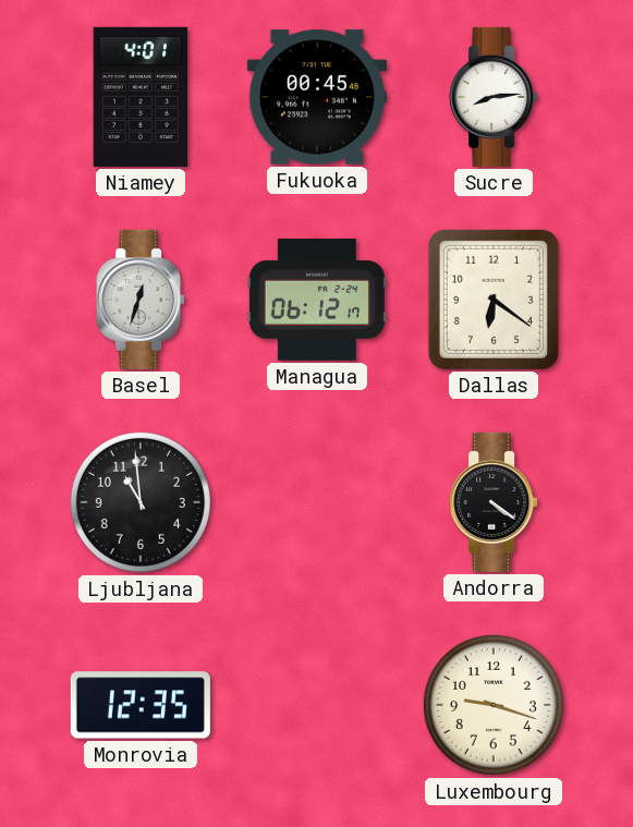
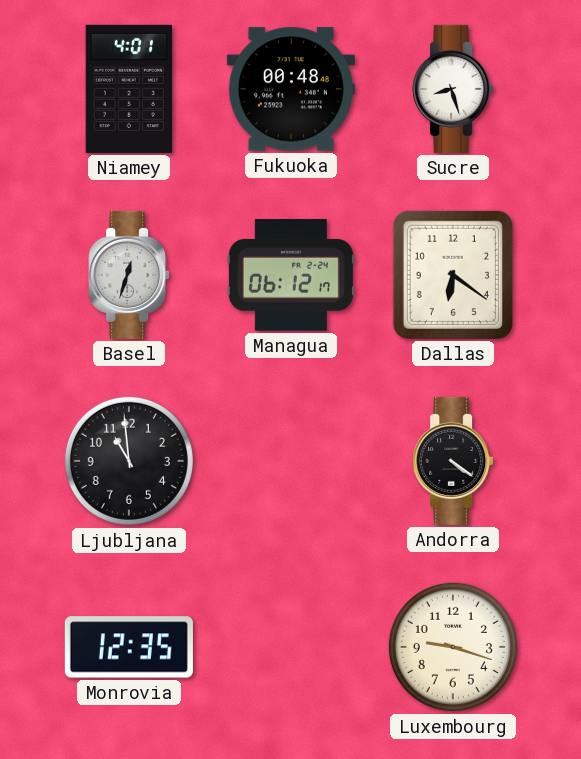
Fukuoka: 00:45 -> 00:48 (291, 89)
Sucre: 8:14 -> 8:27 (453, 89)
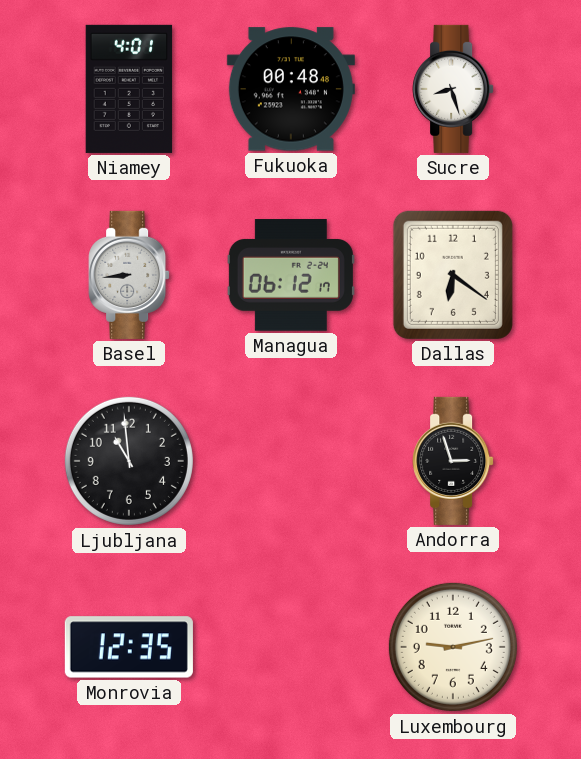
Basel: 12:33 -> 8:44 (129, 275)
Andorra: 4:21 -> 2:57 (453, 461)
Luxembourg: 9:18 -> 9:13 (453, 647)
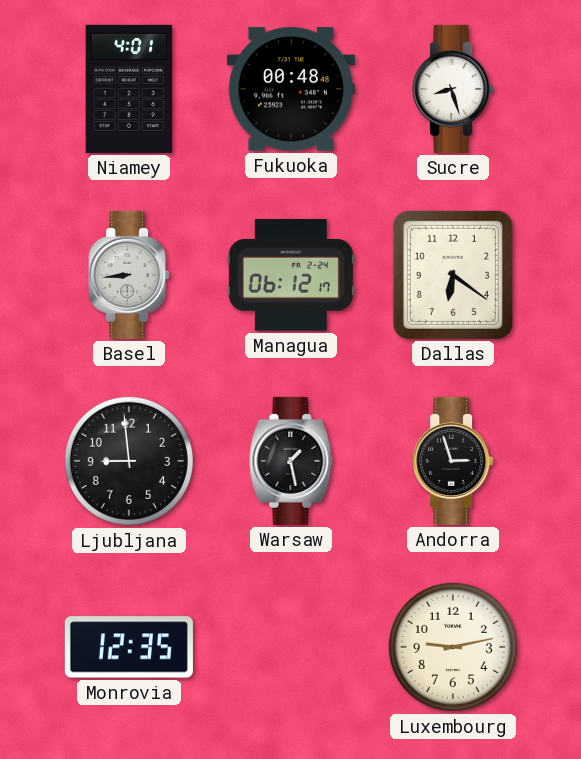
Ljubljana: 10:59 -> 8:59 (129, 461)
Warsaw: none -> 1:28 (291, 461)
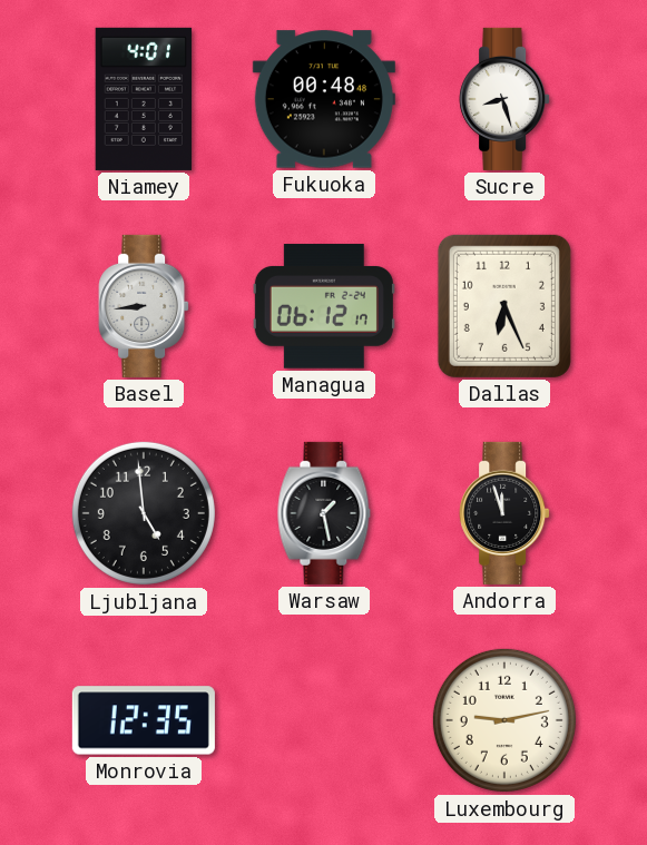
Dallas: 6:21 -> 6:26 (504, 306)
Ljubljana: 8:59 -> 4:59 (144, 513)
Andorra: 2:57 -> 11:57 (504, 513)
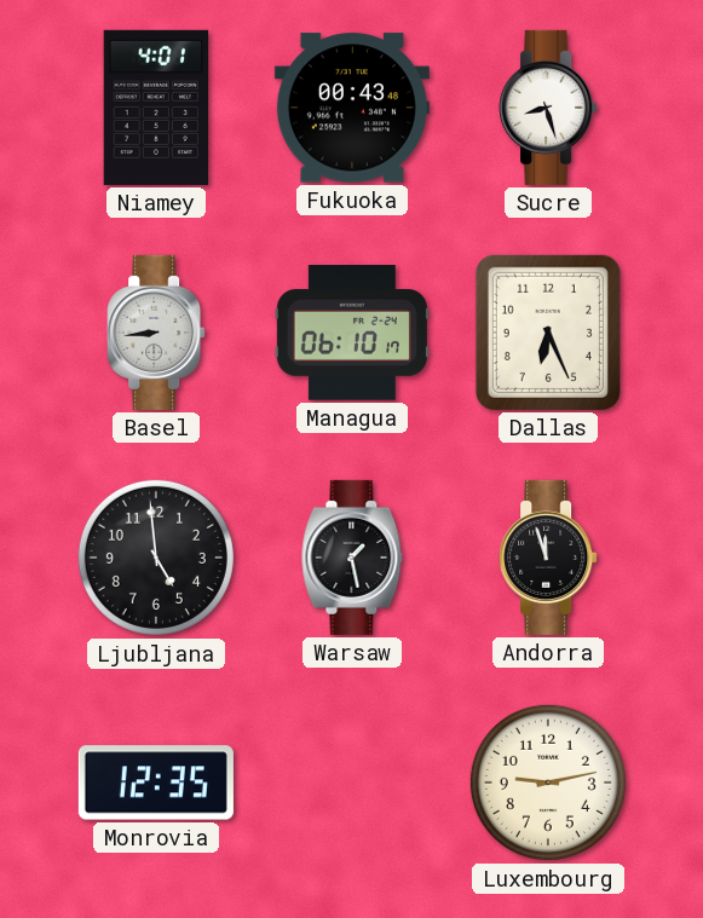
Fukuoka: 00:48 -> 00:43 (352, 108)
Managua: 06:12 -> 06:10 (352, 333)
